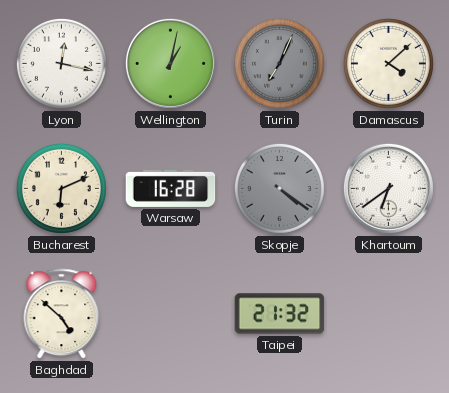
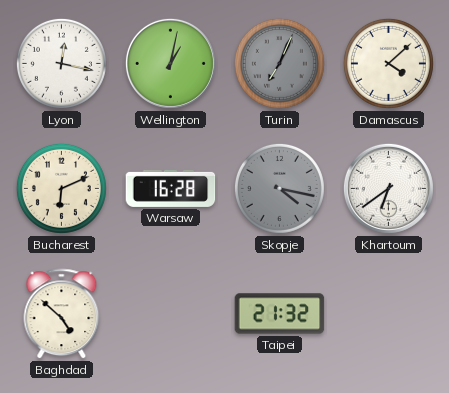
Skopje: 4:21 -> 4:17 (279, 188)
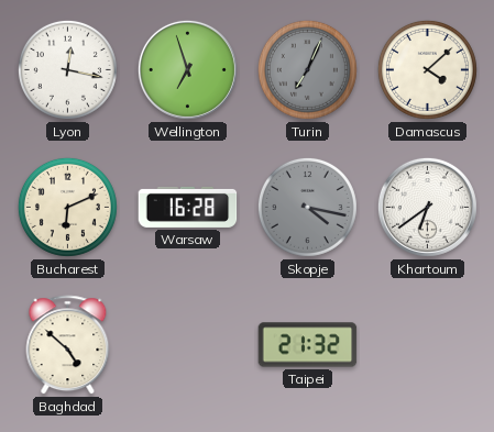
Wellington: 1:02 -> 6:57 (187, 69)
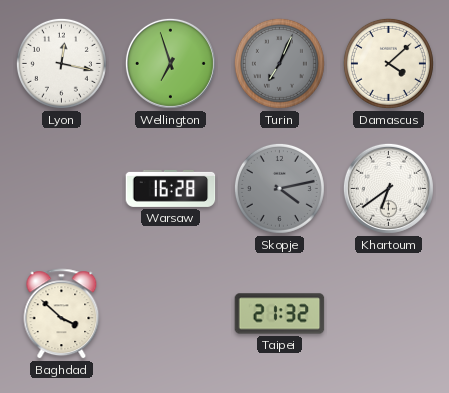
Bucharest: 6:11 -> none (67, 207)
Skopje: 4:17 -> 4:13 (279, 188)
Baghdad: 4:52 -> 3:52 (62, 314)
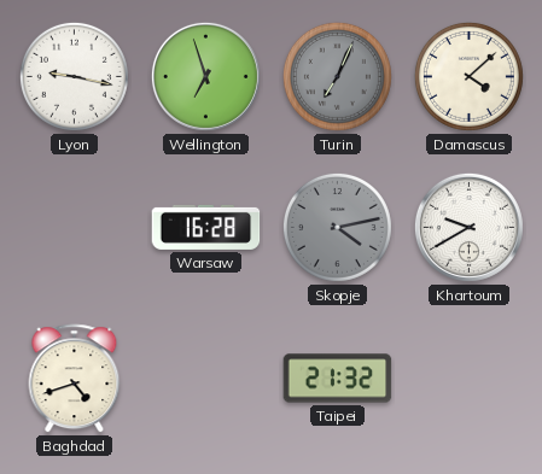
Lyon: 12:17 -> 9:17 (74, 76)
Khartoum: 6:39 -> 9:40 (468, 227)
Baghdad: 3:52 -> 4:42 (75, 379)
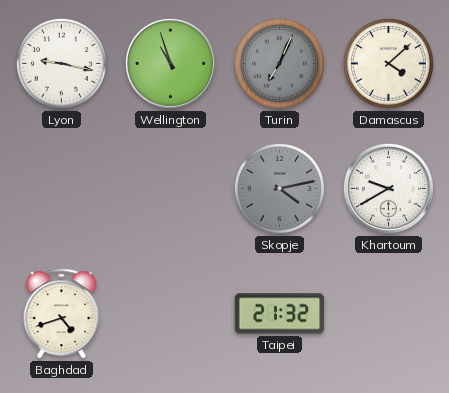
Wellington: 6:57 -> 10:57 (170, 63)
Warsaw: 16:28 -> none (206, 227)
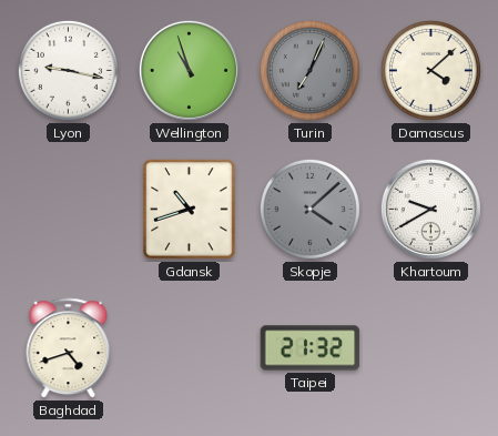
Gdansk: none -> 10:42 (190, 210)
Skopje: 4:13 -> 4:08 (309, 209)
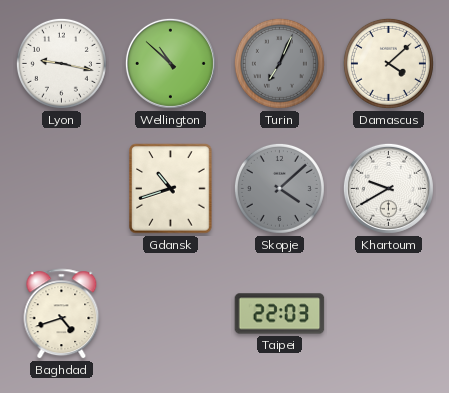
Wellington: 10:57 -> 10:52 (170, 63)
Taipei: 21:32 -> 22:03 (280, 314)
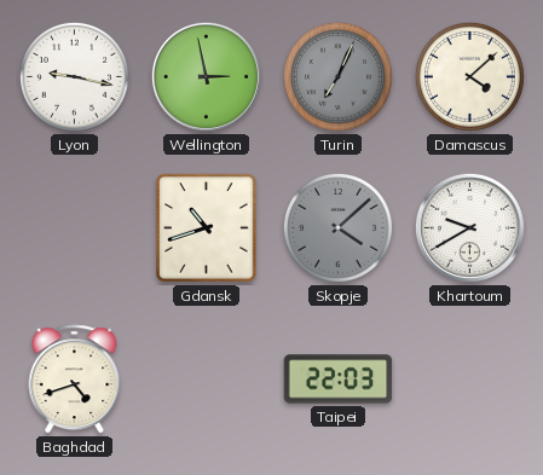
Wellington: 10:52 -> 2:58 (206, 76)
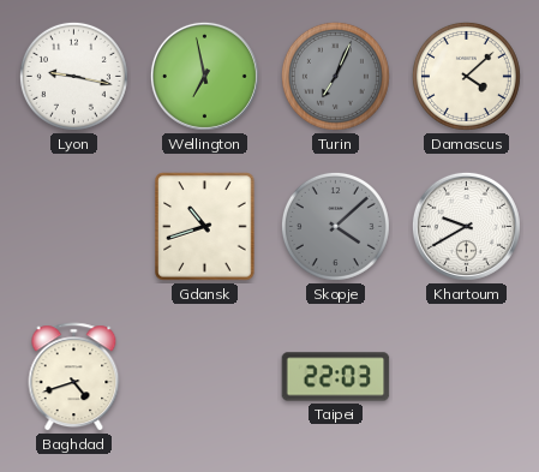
Wellington: 2:58 -> 6:58 (204, 76)
